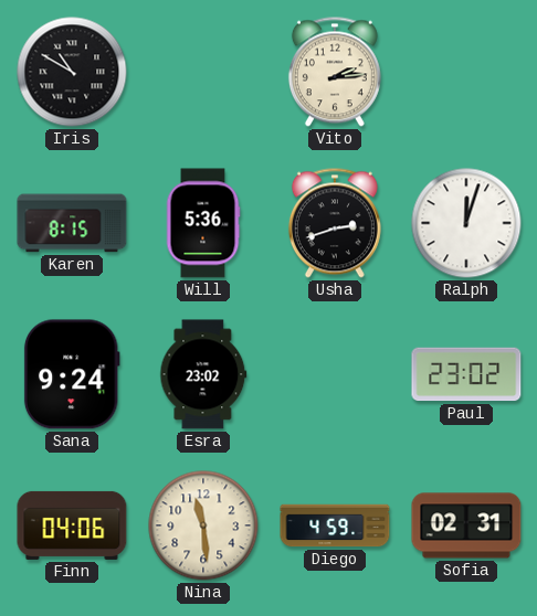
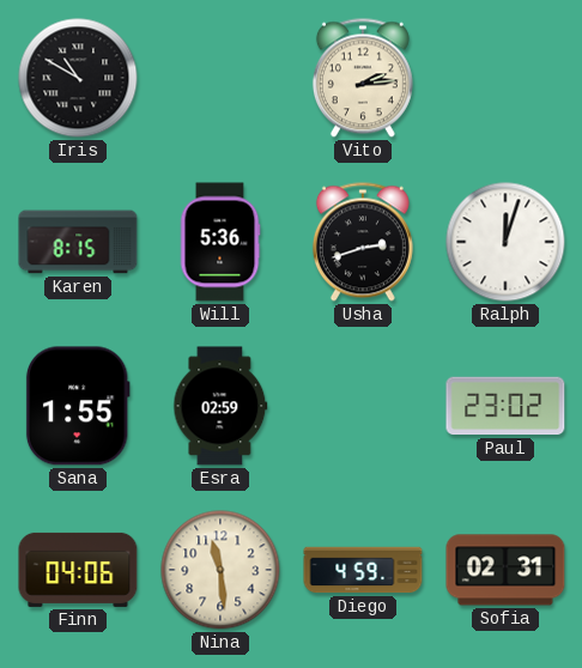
Sana: 9:24 -> 1:55 (78, 406)
Esra: 23:02 -> 02:59 (220, 406)
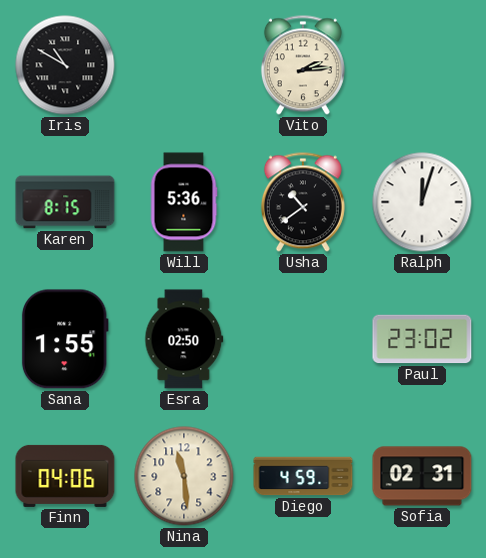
Usha: 2:42 -> 10:39 (303, 202)
Esra: 02:59 -> 02:50 (184, 339)
